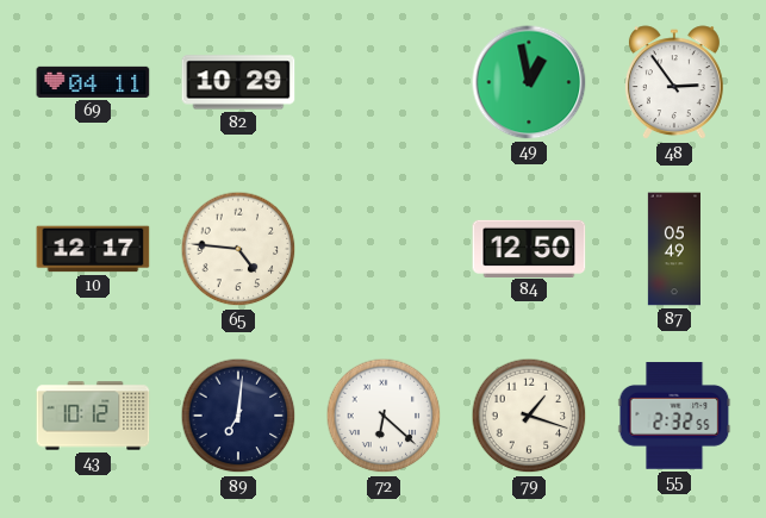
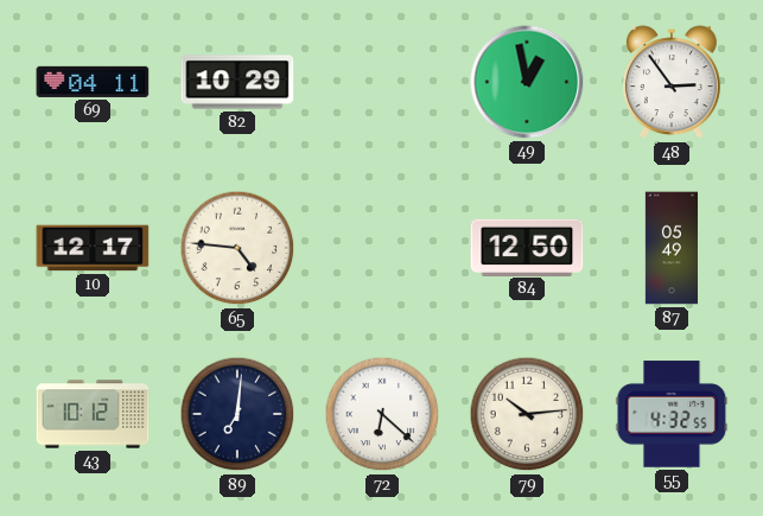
79: 1:18 -> 10:14 (527, 414)
55: 2:32 -> 4:32 (672, 414)
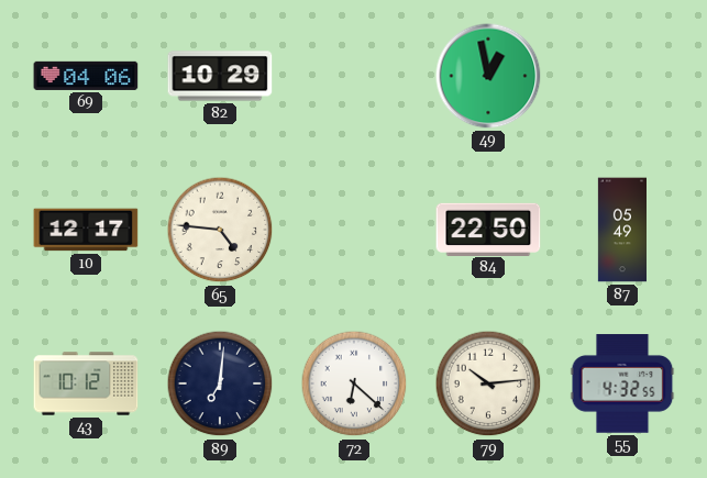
69: 04:11 -> 04:06 (86, 76)
48: 2:54 -> none (672, 83)
84: 12:50 -> 22:50 (488, 229)
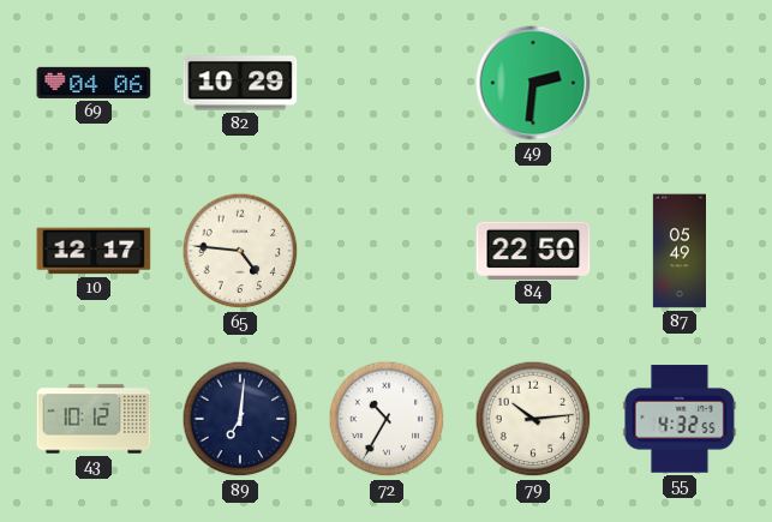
49: 12:58 -> 2:31 (533, 83)
72: 6:22 -> 10:35 (387, 419)
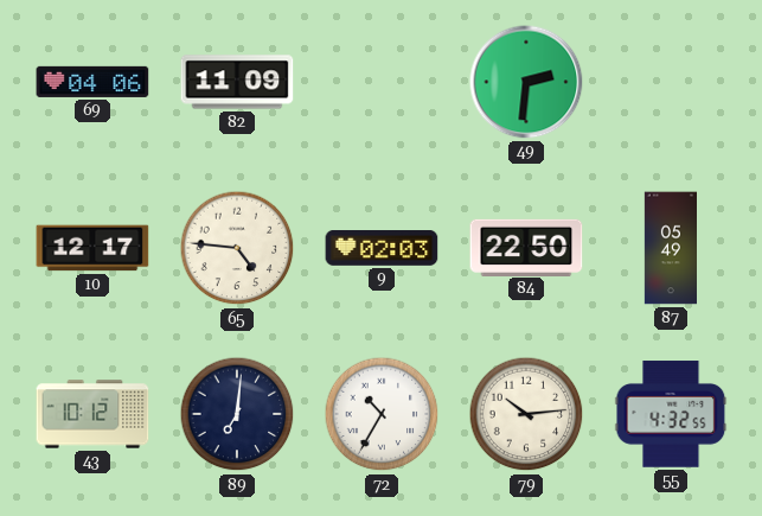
82: 10:29 -> 11:09 (237, 82)
9: none -> 02:03 (382, 249)
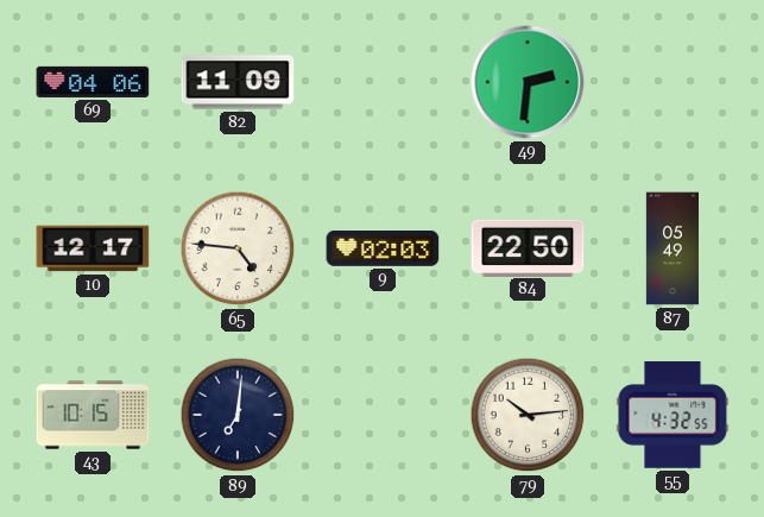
43: 10:12 -> 10:15 (93, 415)
72: 10:35 -> none (382, 414)
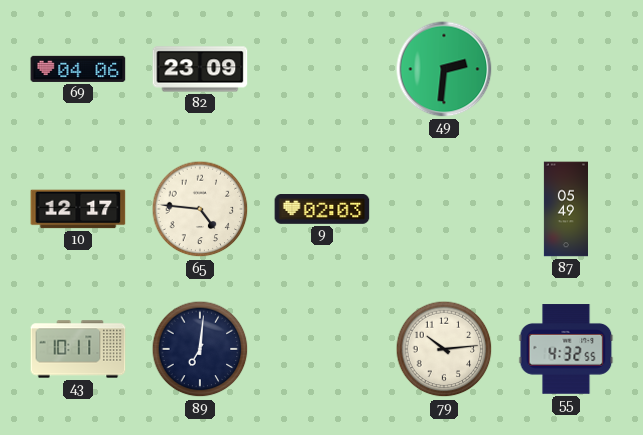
82: 11:09 -> 23:09 (200, 69)
84: 22:50 -> none (528, 247)
43: 10:15 -> 10:11 (78, 349)
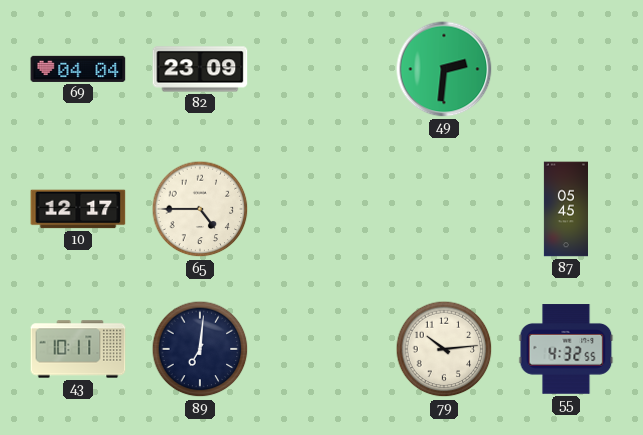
69: 04:06 -> 04:04 (78, 69)
65: 4:46 -> 4:45 (200, 209)
9: 02:03 -> none (322, 210)
87: 05:49 -> 05:45 (565, 209)
